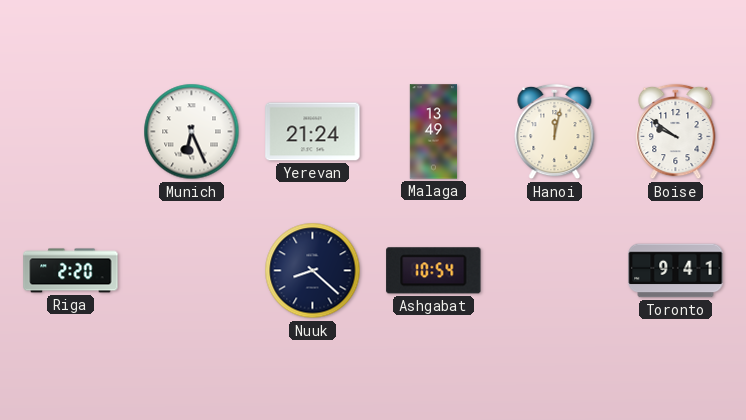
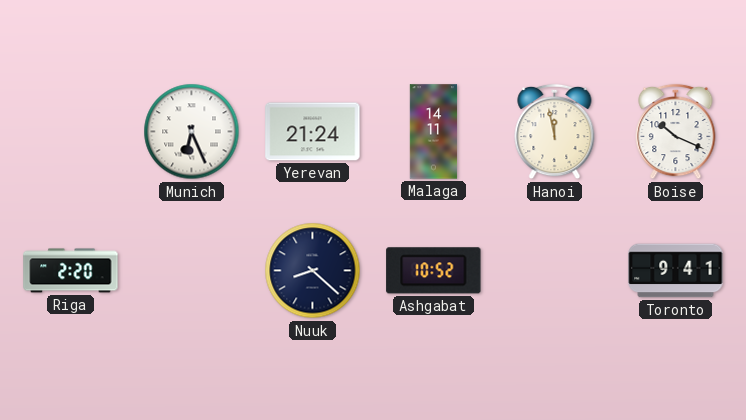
Malaga: 13:49 -> 14:11 (434, 132)
Hanoi: 12:02 -> 11:58 (555, 132)
Boise: 9:51 -> 10:19 (676, 132)
Ashgabat: 10:54 -> 10:52 (434, 271)
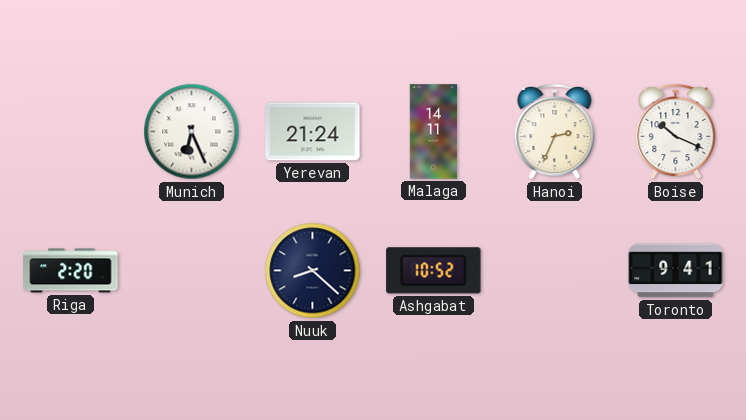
Hanoi: 11:58 -> 2:34 (555, 132)
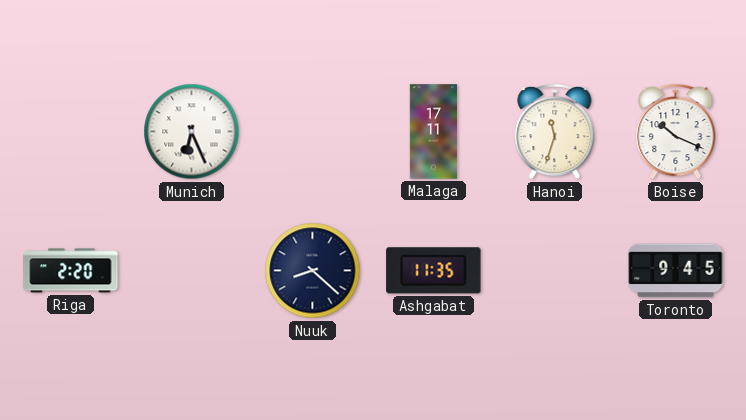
Yerevan: 21:24 -> none (313, 132)
Malaga: 14:11 -> 17:11 (434, 132)
Hanoi: 2:34 -> 11:33 (555, 132)
Ashgabat: 10:52 -> 11:35 (434, 271)
Toronto: 9:41 -> 9:45 (676, 271)
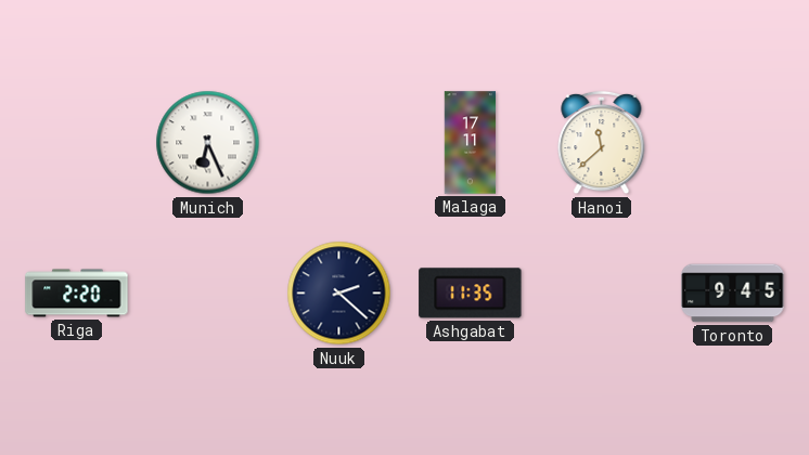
Hanoi: 11:33 -> 11:38 (602, 143)
Boise: 10:19 -> none (676, 132)
Nuuk: 8:22 -> 2:22 (339, 294)
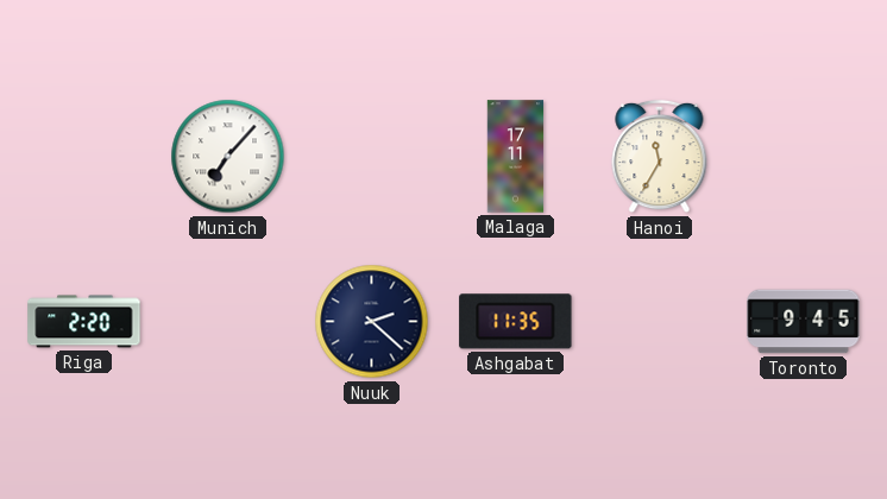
Munich: 6:26 -> 7:07 (228, 157)
Hanoi: 11:38 -> 11:35 (660, 157)
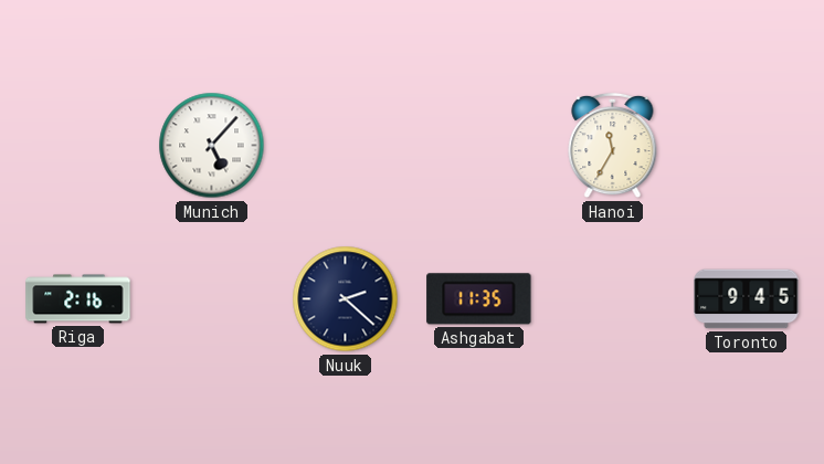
Munich: 7:07 -> 5:07 (212, 146)
Malaga: 17:11 -> none (516, 157)
Riga: 2:20 -> 2:16 (78, 299)
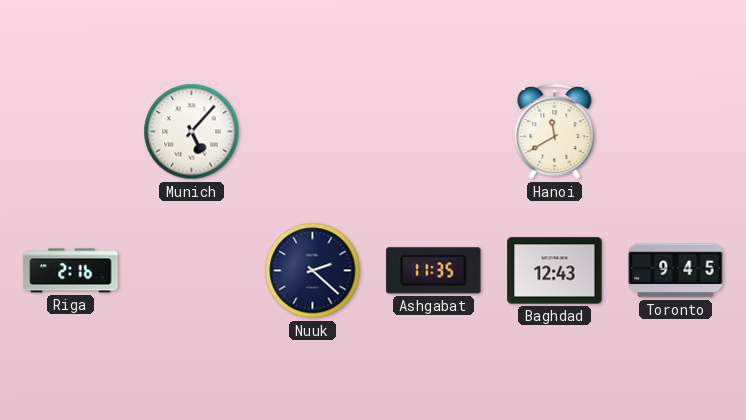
Hanoi: 11:35 -> 11:40 (555, 132)
Baghdad: none -> 12:43 (555, 271)
